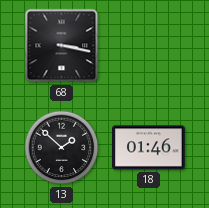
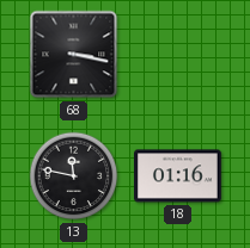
13: 1:52 -> 11:47 (74, 176)
18: 01:46 -> 01:16 (178, 176)
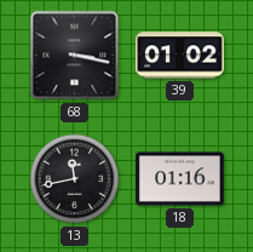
39: none -> 01:02 (180, 56)
13: 11:47 -> 11:43 (75, 179)
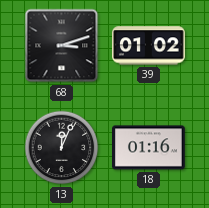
68: 3:17 -> 3:12 (62, 46)
13: 11:43 -> 12:04 (62, 148)
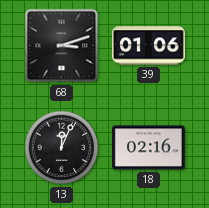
39: 01:02 -> 01:06 (149, 46)
18: 01:16 -> 02:16 (149, 148)
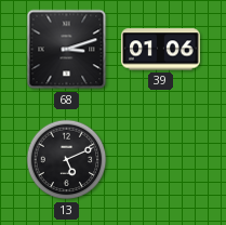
13: 12:04 -> 5:11 (67, 160)
18: 02:16 -> none (149, 148)
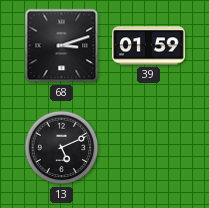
39: 01:06 -> 01:59 (149, 46)
